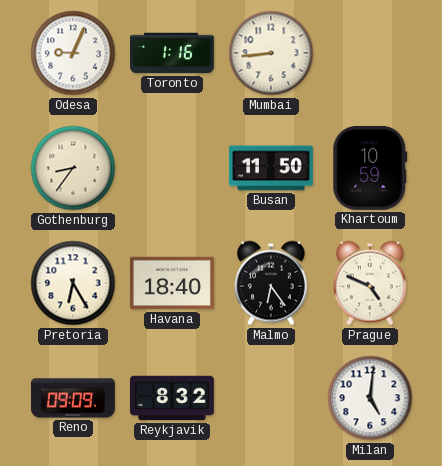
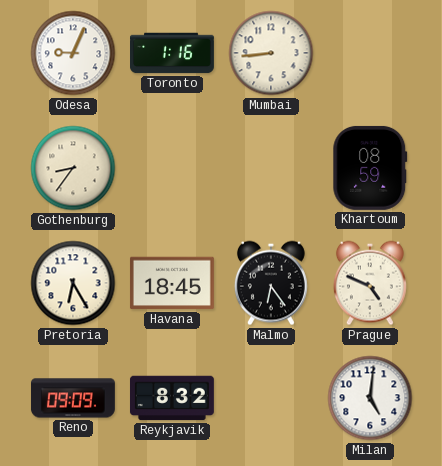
Busan: 11:50 -> none (271, 168)
Khartoum: 10:59 -> 08:59 (370, 168)
Havana: 18:40 -> 18:45 (172, 283)
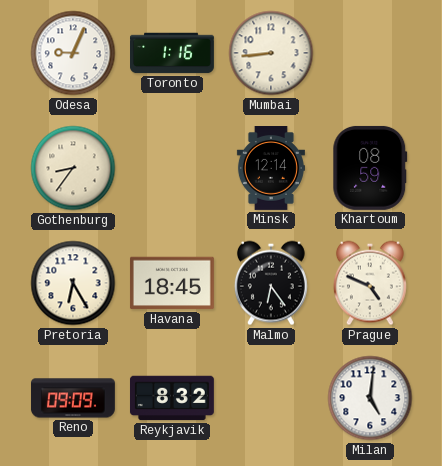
Minsk: none -> 12:14 (271, 169)
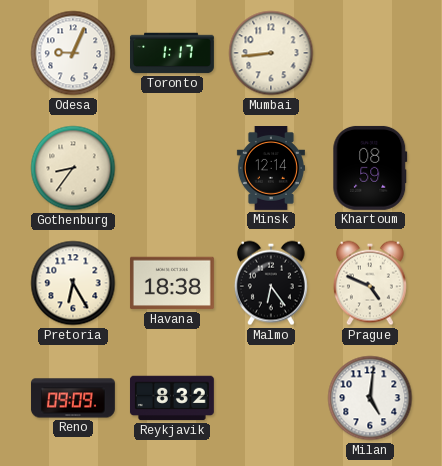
Toronto: 1:16 -> 1:17 (173, 53)
Havana: 18:45 -> 18:38 (172, 283)
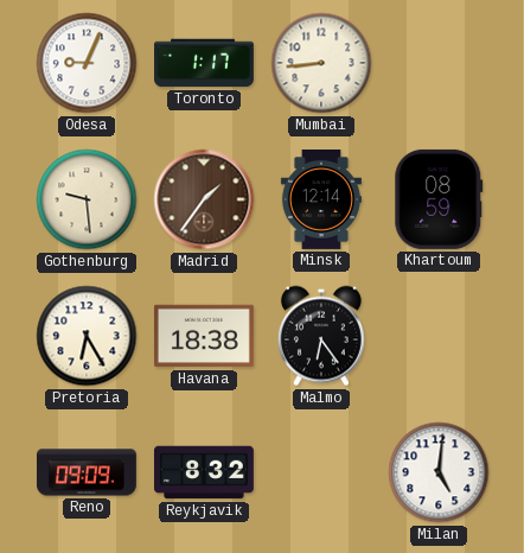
Gothenburg: 8:36 -> 9:29 (87, 199)
Madrid: none -> 1:36 (204, 199)
Prague: 4:49 -> none (370, 283)
